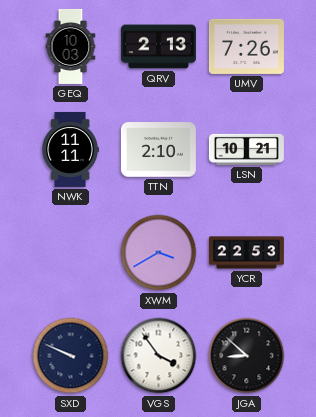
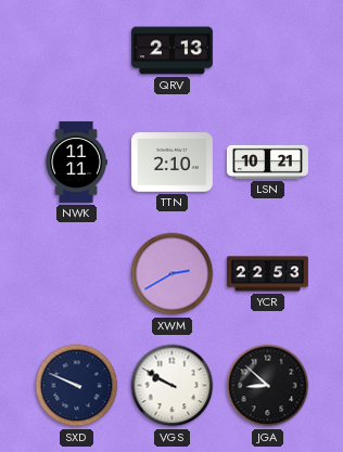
GEQ: 10:03 -> none (71, 46)
UMV: 7:26 -> none (246, 46)
XWM: 3:40 -> 2:40 (173, 274)
VGS: 3:54 -> 9:50 (173, 386)
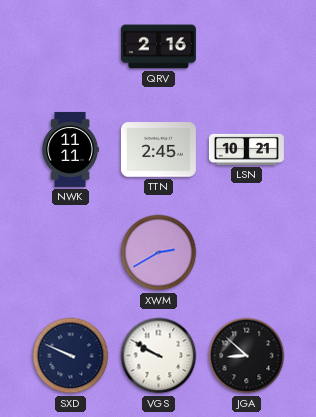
QRV: 2:13 -> 2:16 (158, 47)
TTN: 2:10 -> 2:45 (158, 150)
YCR: 22:53 -> none (267, 274)
